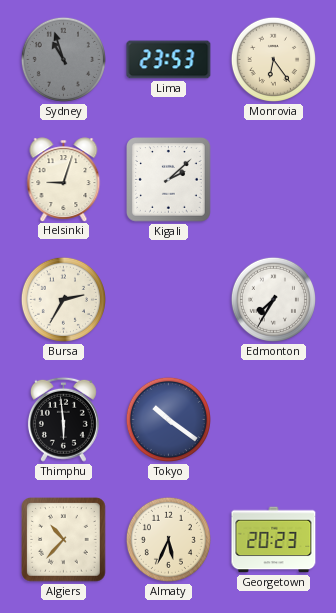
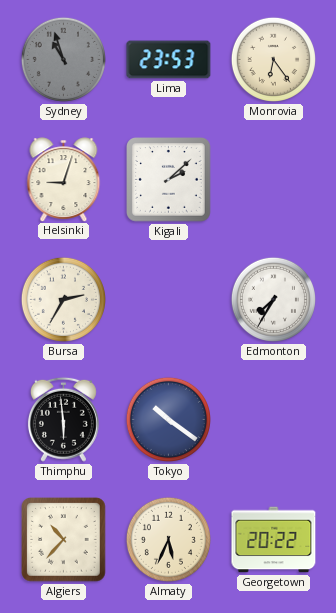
Georgetown: 20:23 -> 20:22 (274, 540)
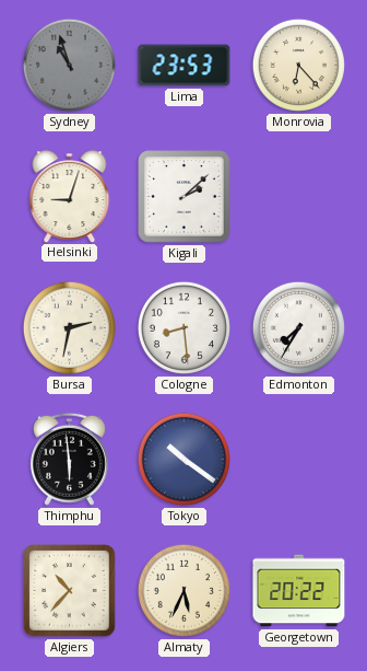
Monrovia: 6:24 -> 6:23 (298, 65)
Bursa: 2:35 -> 2:32 (69, 327)
Cologne: none -> 8:29 (183, 327)
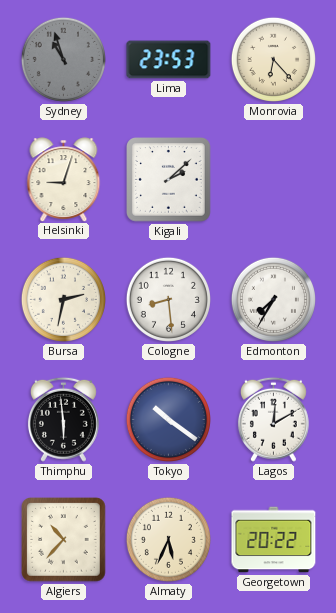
Lagos: none -> 12:10 (273, 419)
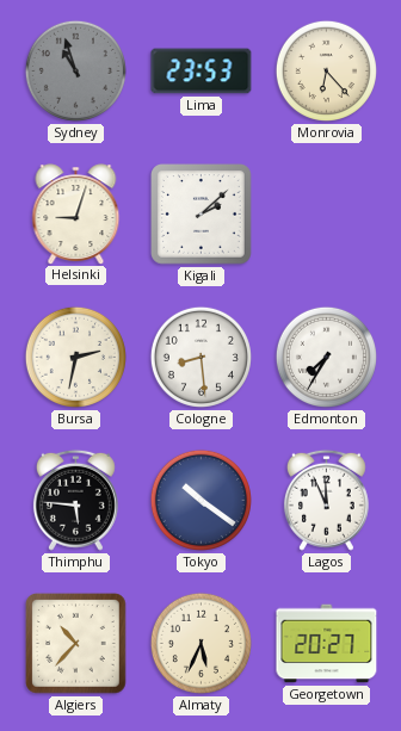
Thimphu: 5:59 -> 5:46 (75, 500)
Lagos: 12:10 -> 11:56 (326, 500)
Georgetown: 20:22 -> 20:27 (327, 644)
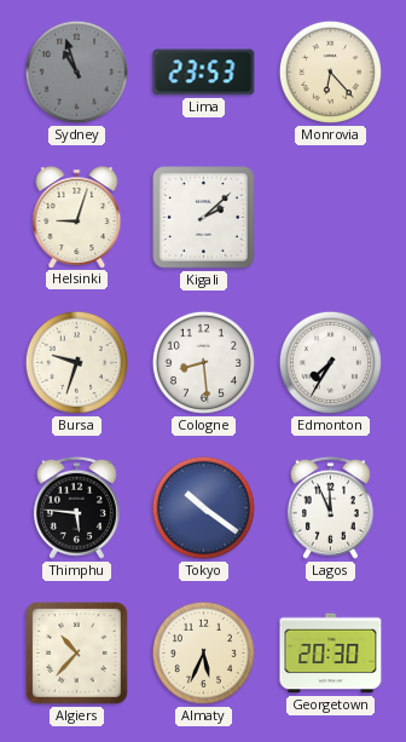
Bursa: 2:32 -> 9:33 (76, 362)
Georgetown: 20:27 -> 20:30 (331, 654)
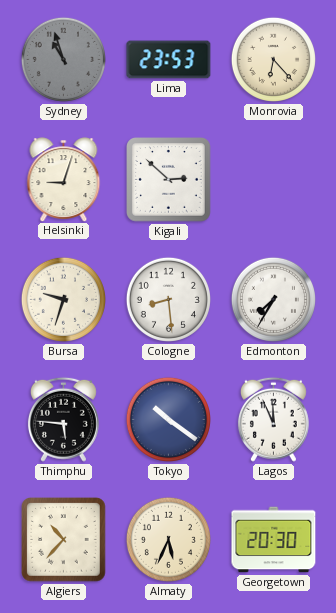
Kigali: 2:08 -> 2:52 (169, 180)
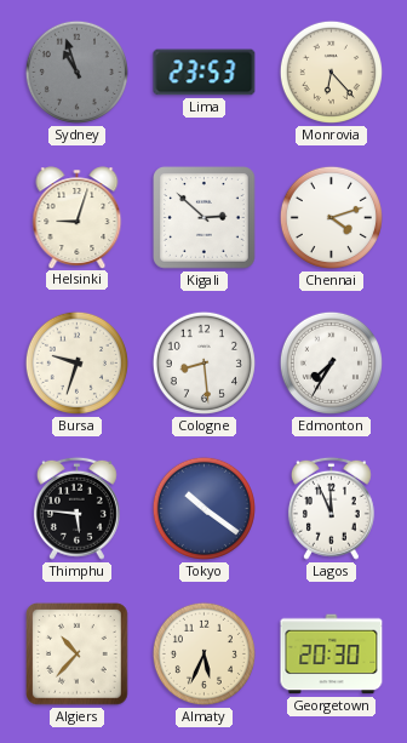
Chennai: none -> 4:12 (331, 217)
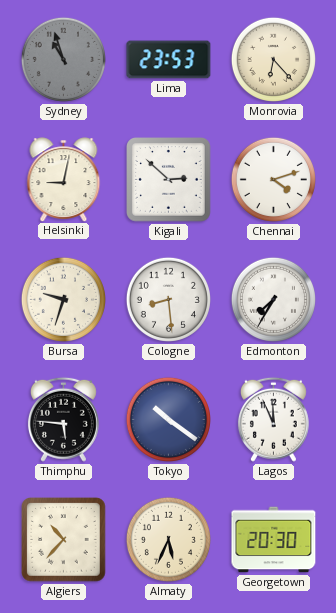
Helsinki: 9:03 -> 9:02 (64, 179)
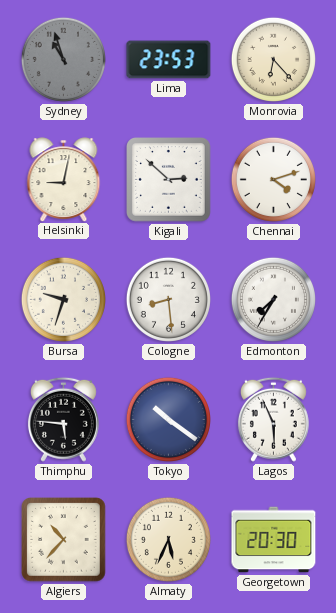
Lagos: 11:56 -> 5:56 (273, 419)
